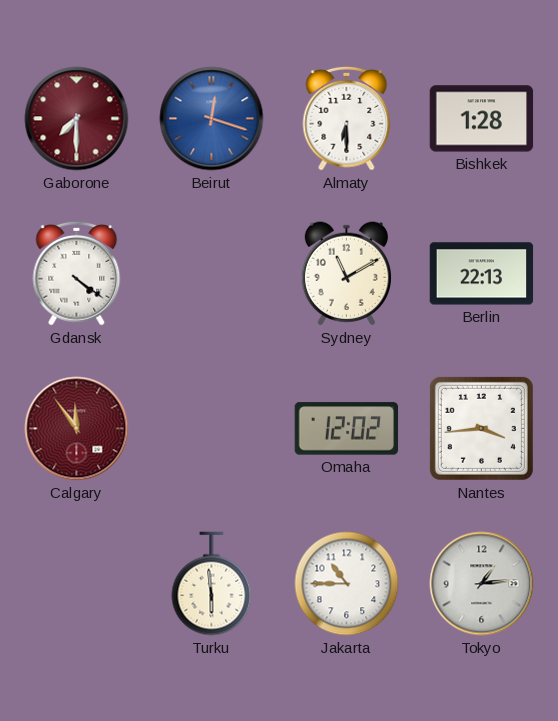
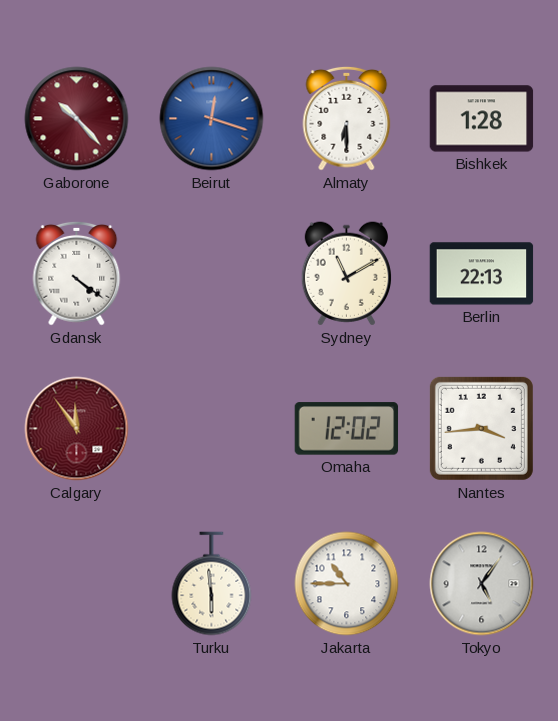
Gaborone: 7:30 -> 10:23 (77, 119)
Tokyo: 1:14 -> 5:06 (482, 584)
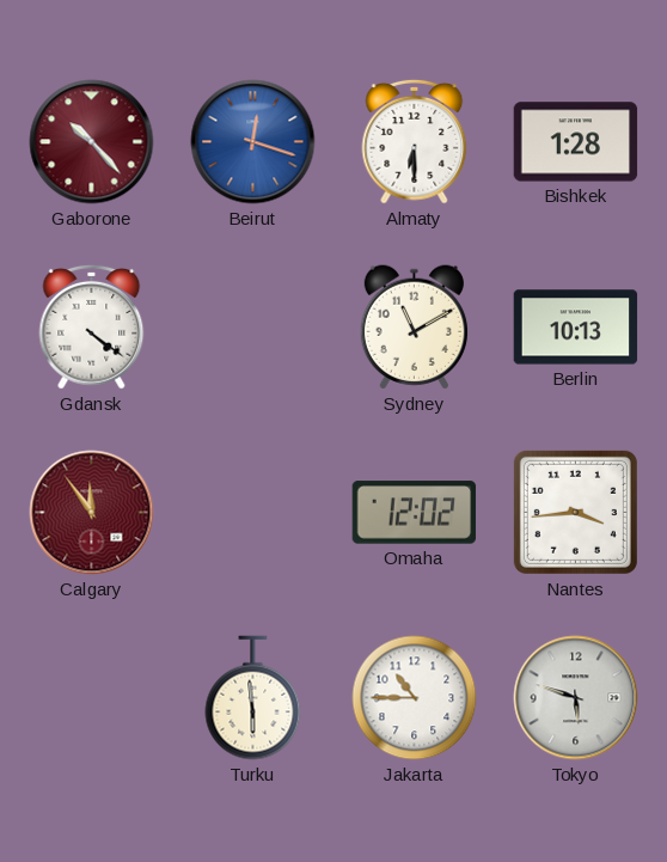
Berlin: 22:13 -> 10:13 (576, 328)
Tokyo: 5:06 -> 5:48 (576, 698)
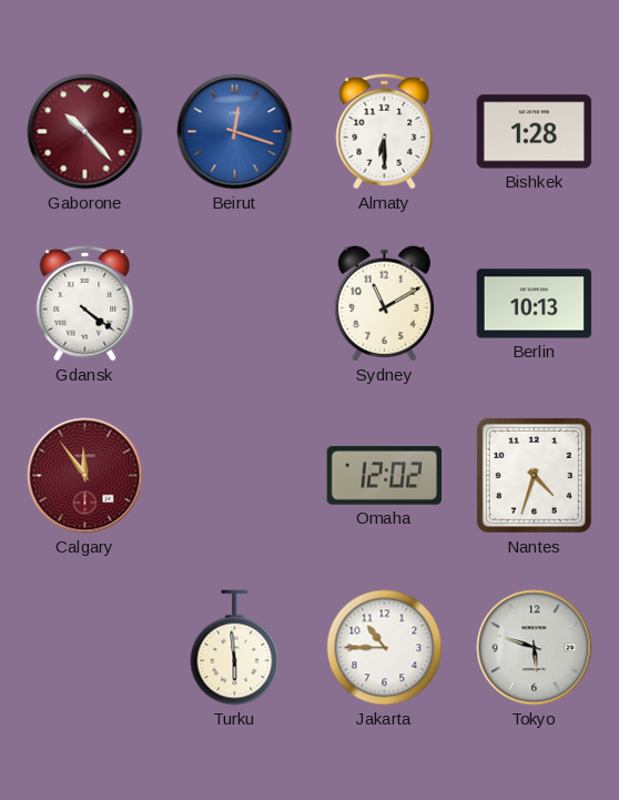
Nantes: 3:44 -> 4:33 (534, 475)
